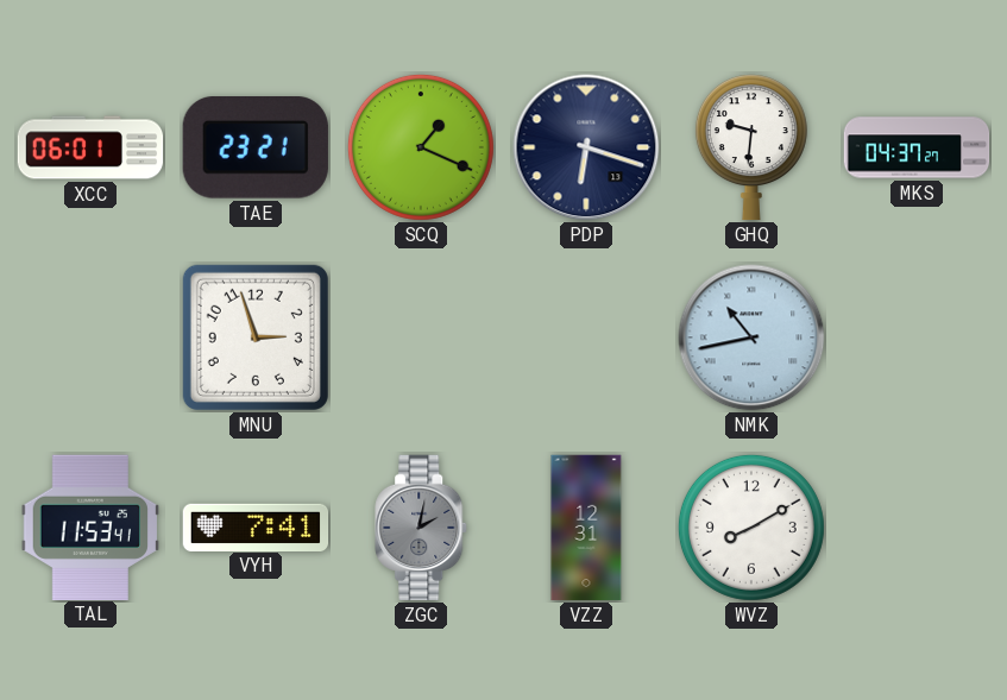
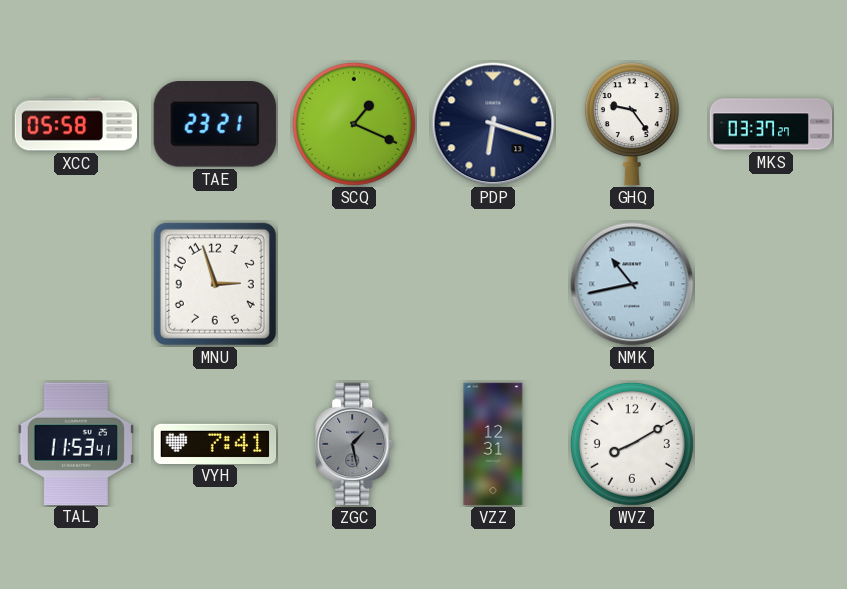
XCC: 06:01 -> 05:58 (76, 124)
GHQ: 9:31 -> 9:24 (632, 124)
MKS: 04:37 -> 03:37 (771, 124)
ZGC: 2:02 -> 1:28 (355, 444)
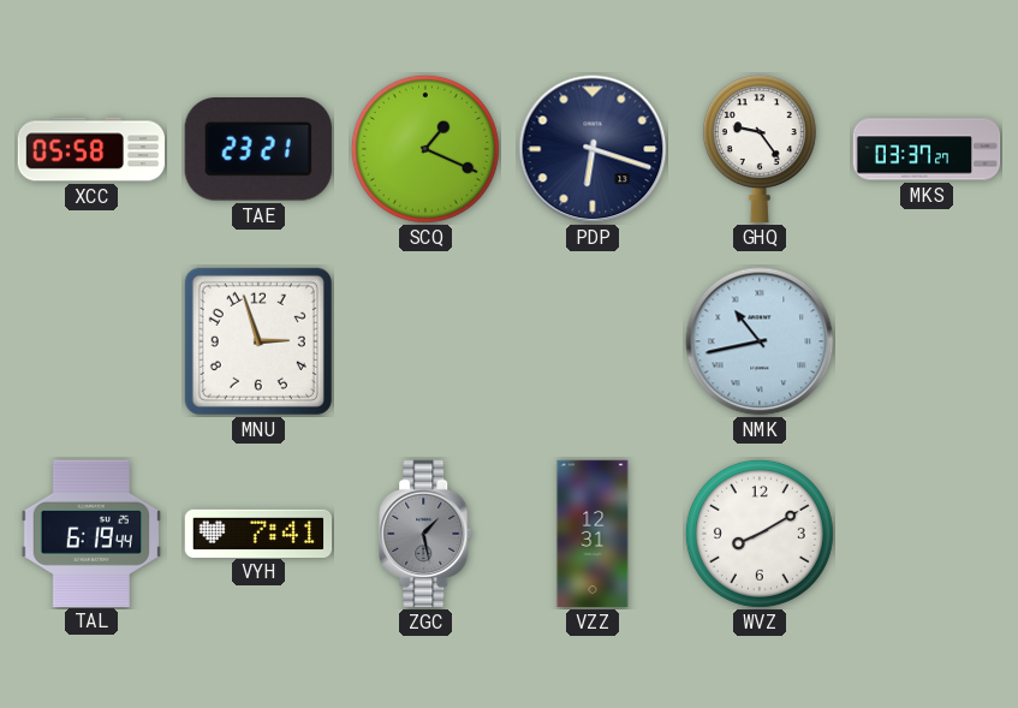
TAL: 11:53 -> 6:19 (90, 533)
